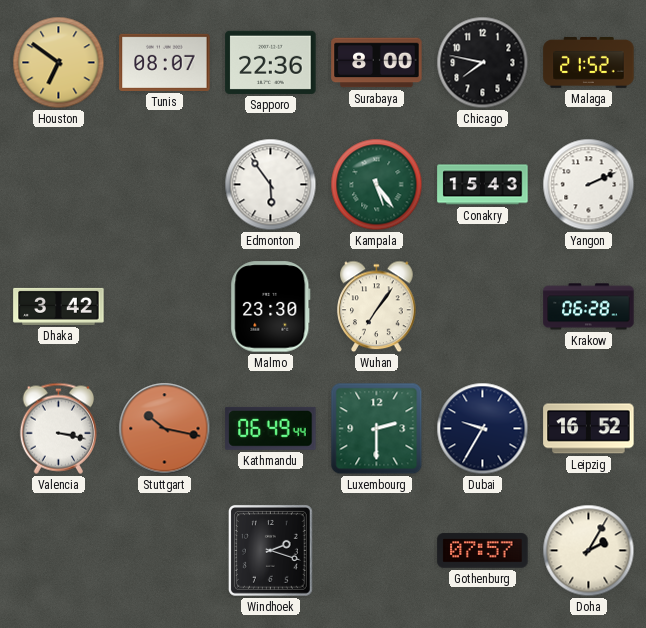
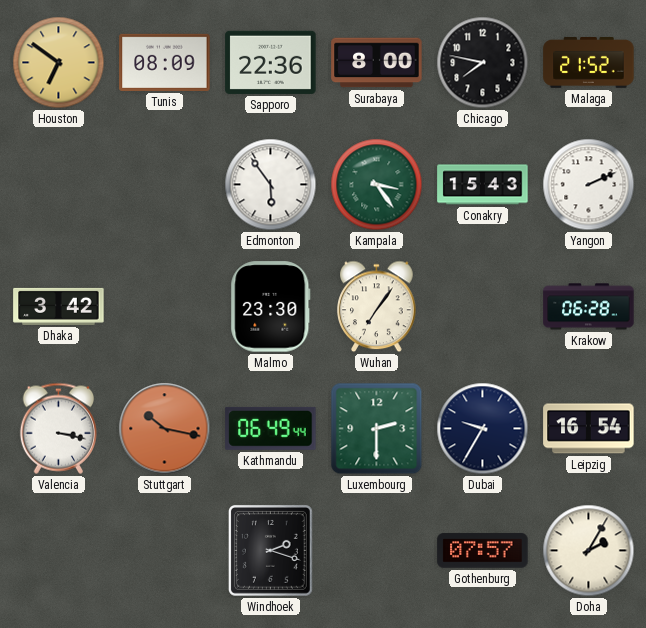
Tunis: 08:07 -> 08:09 (165, 62)
Kampala: 5:24 -> 3:24 (377, 185)
Leipzig: 16:52 -> 16:54 (589, 429)
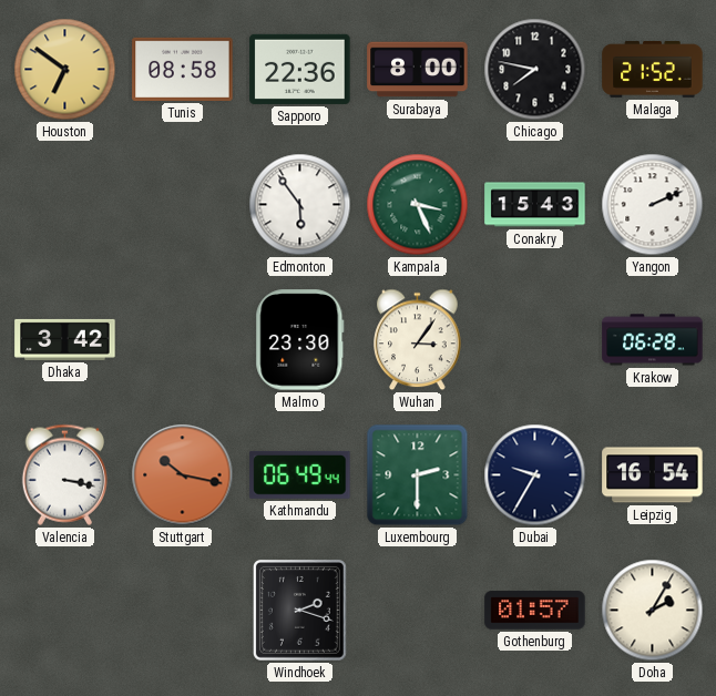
Tunis: 08:09 -> 08:58 (183, 69)
Kampala: 3:24 -> 3:26 (418, 205)
Wuhan: 7:06 -> 3:06 (418, 340)
Gothenburg: 07:57 -> 01:57 (535, 611)
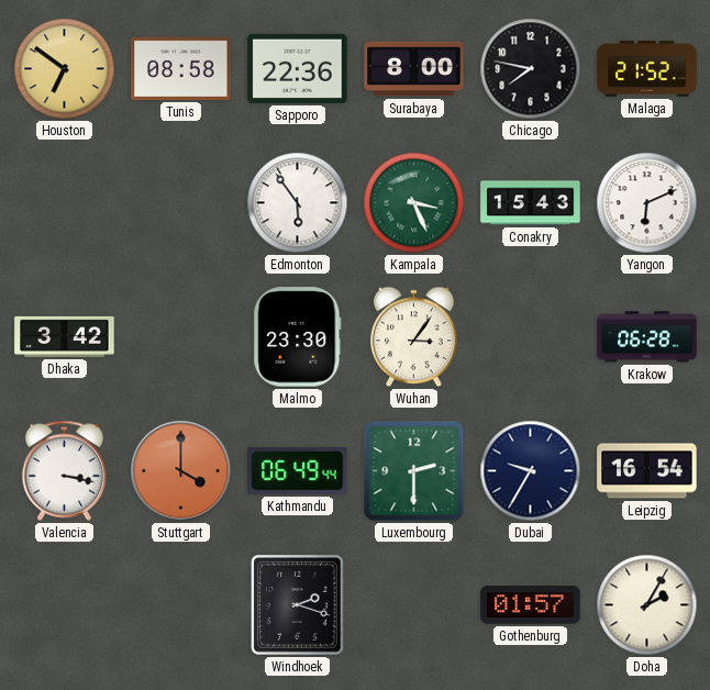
Yangon: 2:11 -> 6:11 (647, 203)
Stuttgart: 10:17 -> 4:00 (181, 471)
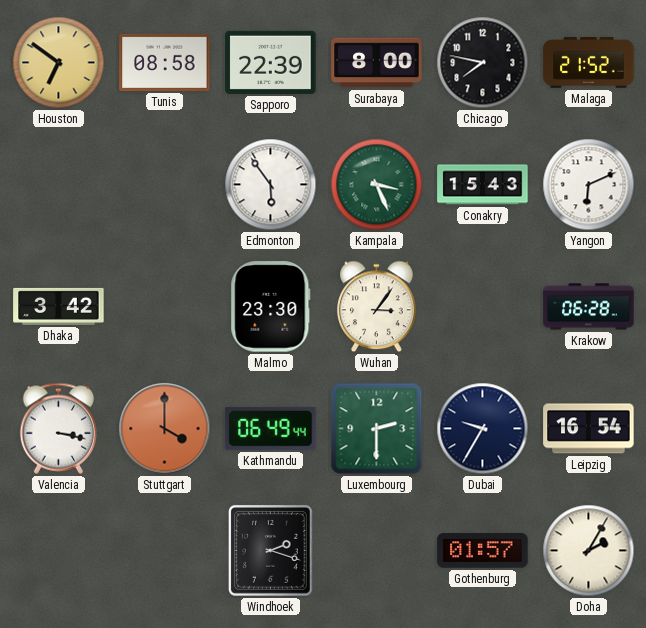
Sapporo: 22:36 -> 22:39 (271, 62)
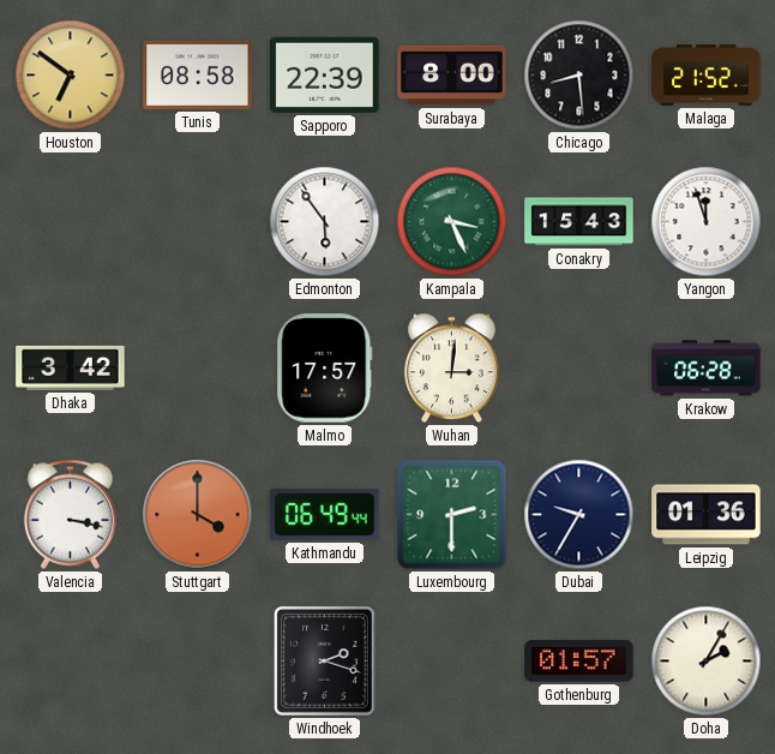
Chicago: 7:47 -> 8:29 (579, 76)
Yangon: 6:11 -> 11:57 (707, 222)
Malmo: 23:30 -> 17:57 (325, 369)
Wuhan: 3:06 -> 3:01 (452, 369)
Leipzig: 16:54 -> 01:36 (707, 515)
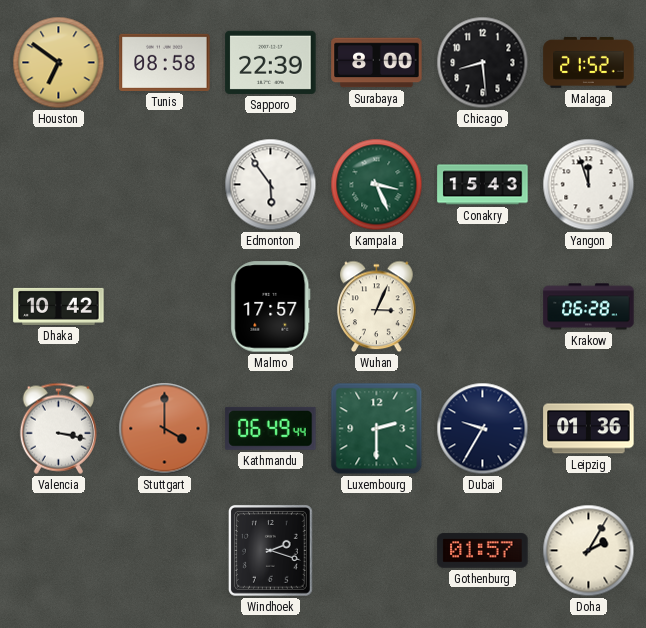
Dhaka: 3:42 -> 10:42 (59, 306)
Wuhan: 3:01 -> 3:04 (377, 307)
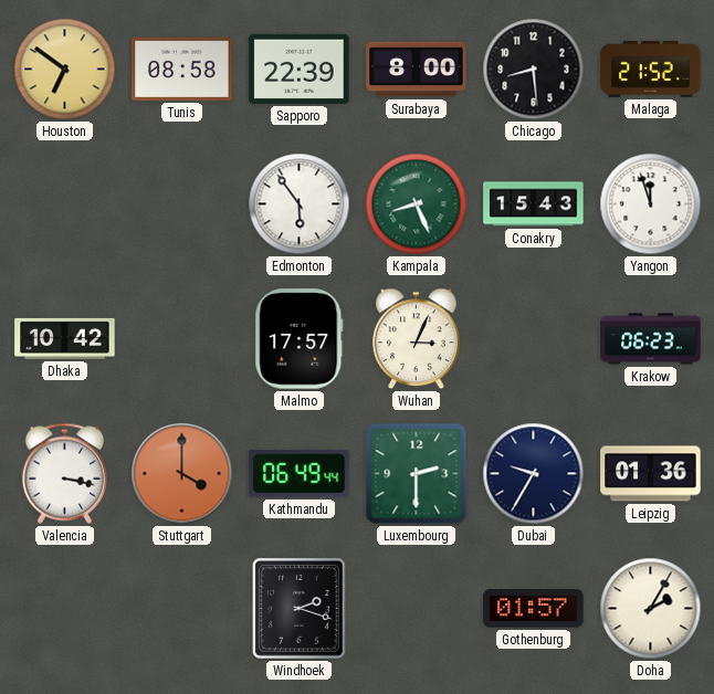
Kampala: 3:26 -> 8:26 (417, 204)
Krakow: 06:28 -> 06:23 (651, 339)
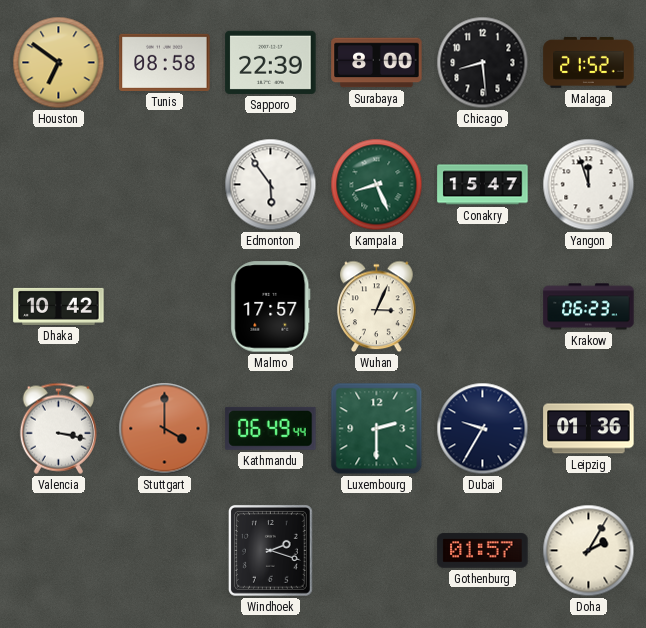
Conakry: 15:43 -> 15:47 (483, 185)
